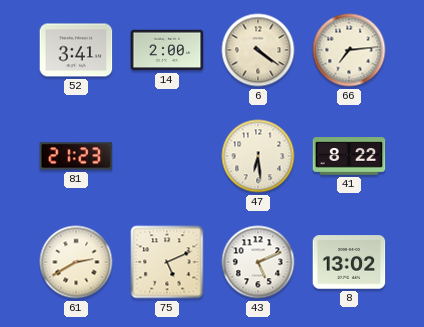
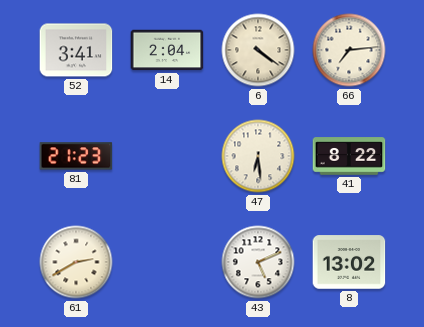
14: 2:00 -> 2:04 (167, 50)
75: 5:11 -> none (167, 262)
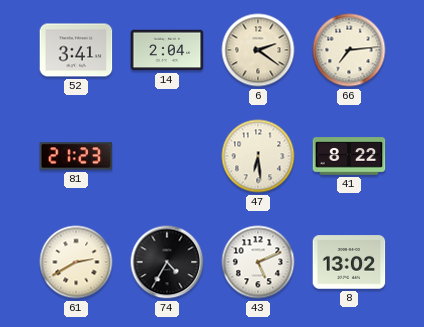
6: 4:21 -> 2:21 (258, 50)
74: none -> 4:35 (167, 262)
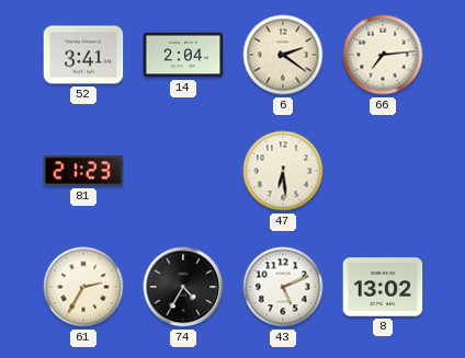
41: 8:22 -> none (349, 156)
61: 2:40 -> 2:35 (83, 287)
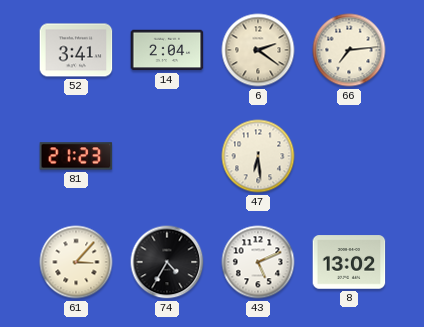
61: 2:35 -> 3:07 (76, 262)
